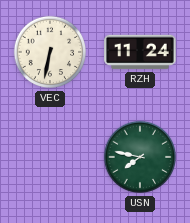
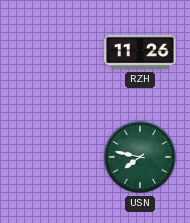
VEC: 6:32 -> none (50, 52)
RZH: 11:24 -> 11:26 (140, 52)
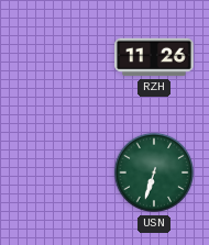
USN: 7:47 -> 6:33 (154, 172)
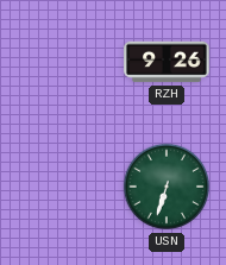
RZH: 11:26 -> 9:26 (167, 62)
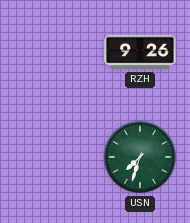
USN: 6:33 -> 7:33 (140, 157)
